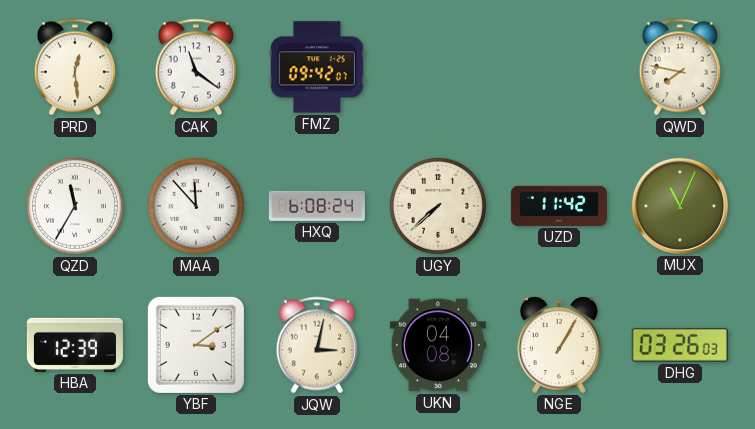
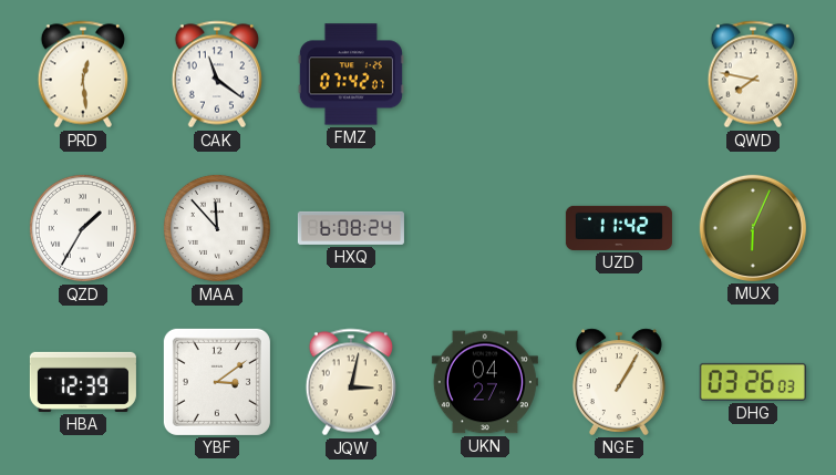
FMZ: 09:42 -> 07:42 (351, 74)
QZD: 11:35 -> 1:35 (83, 228)
UGY: 7:38 -> none (438, 206)
MUX: 11:04 -> 6:04 (753, 228)
UKN: 04:08 -> 04:27 (485, 382)
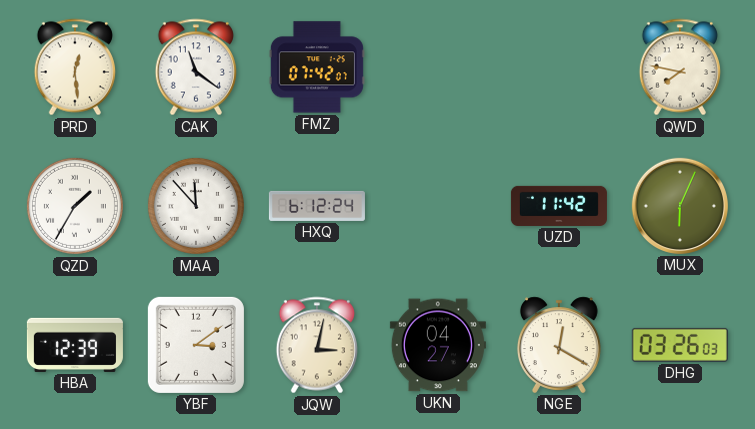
HXQ: 6:08 -> 6:12 (317, 206)
NGE: 1:05 -> 12:20 (559, 345)
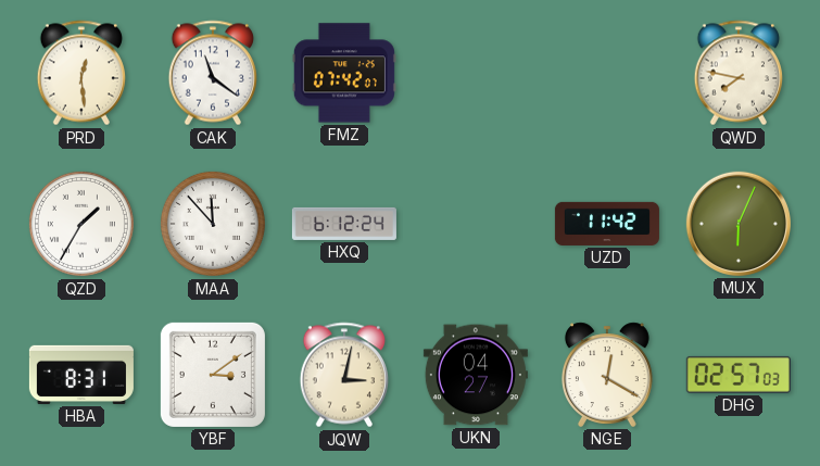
HBA: 12:39 -> 8:31 (81, 375)
DHG: 03:26 -> 02:57 (739, 375)
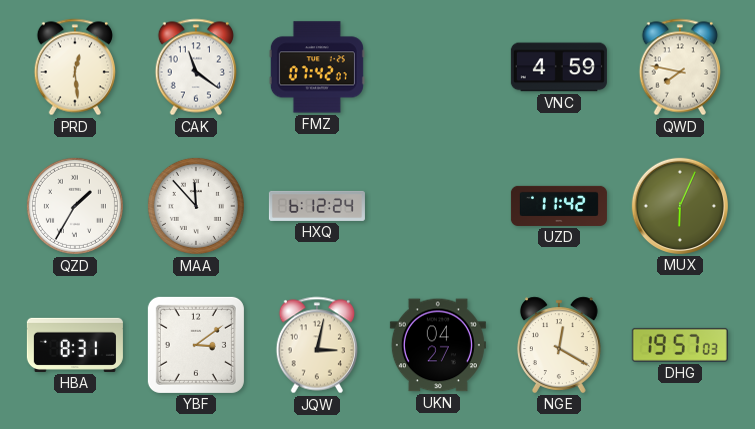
VNC: none -> 4:59 (559, 67)
DHG: 02:57 -> 19:57 (680, 345)
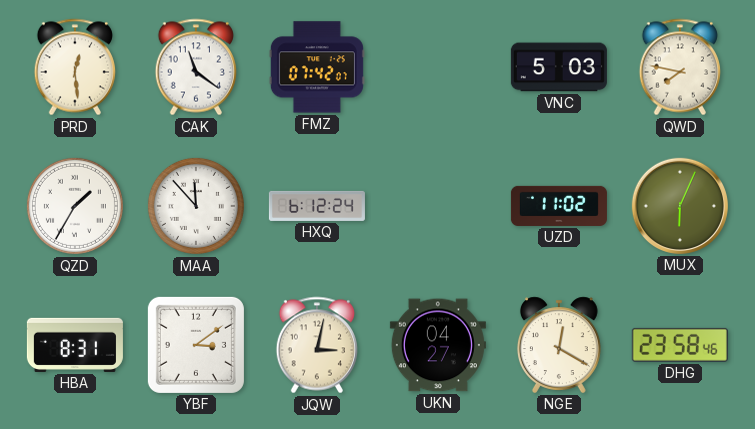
VNC: 4:59 -> 5:03 (559, 67)
UZD: 11:42 -> 11:02 (559, 206)
DHG: 19:57 -> 23:58 (680, 345)
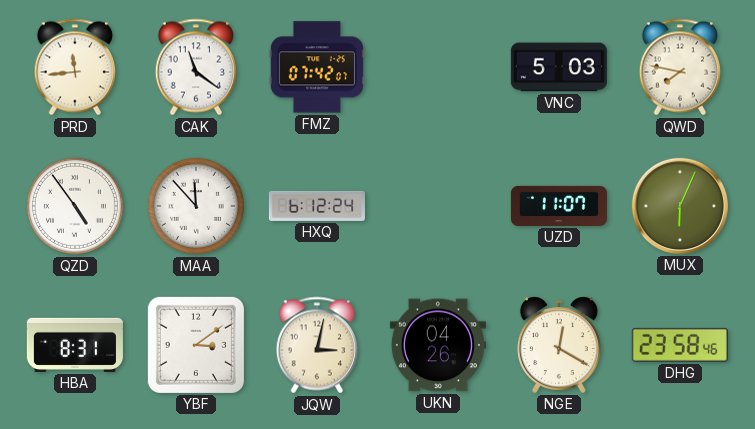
PRD: 12:29 -> 11:44 (74, 67)
QZD: 1:35 -> 4:54 (75, 206)
UZD: 11:02 -> 11:07 (559, 206)
UKN: 04:27 -> 04:26 (438, 345)
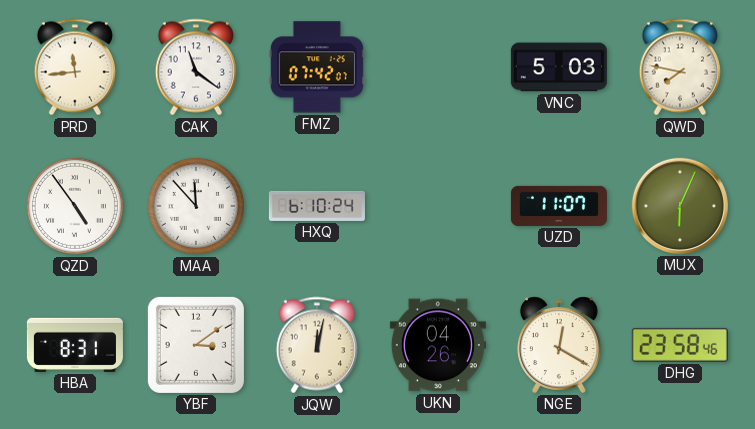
HXQ: 6:12 -> 6:10 (317, 206)
JQW: 3:02 -> 12:02 (316, 345)
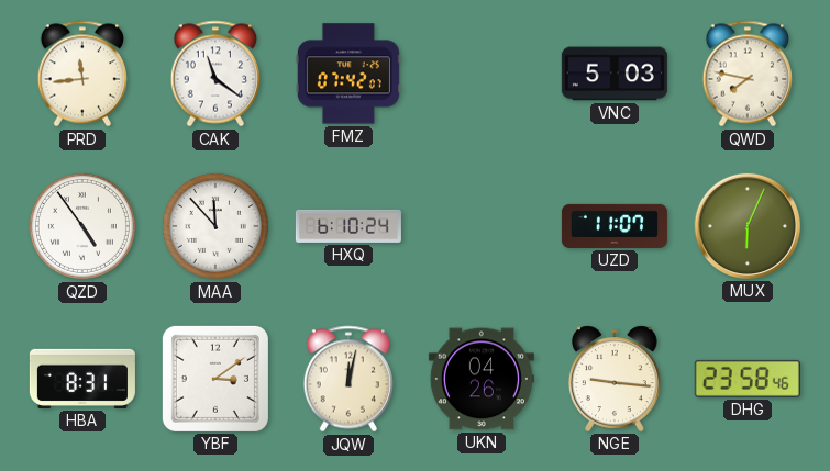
NGE: 12:20 -> 9:16 (615, 379)
